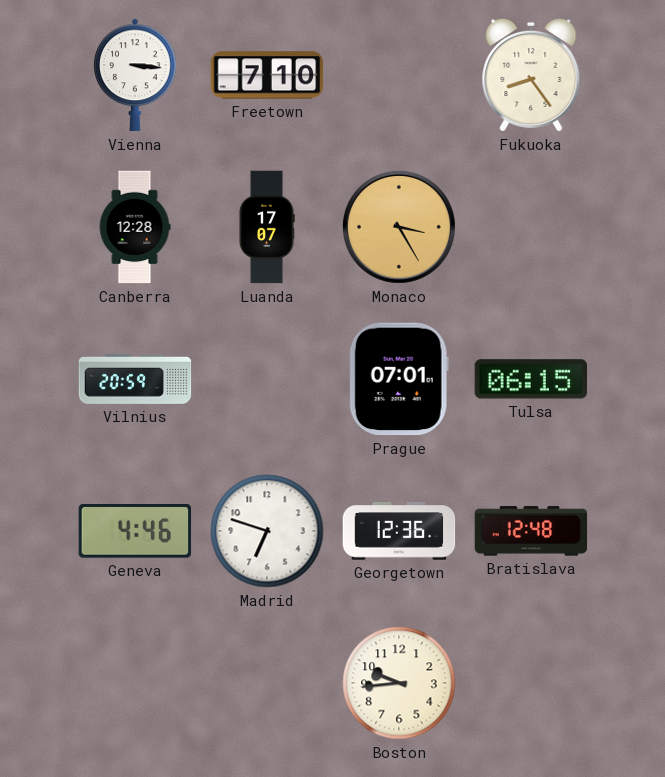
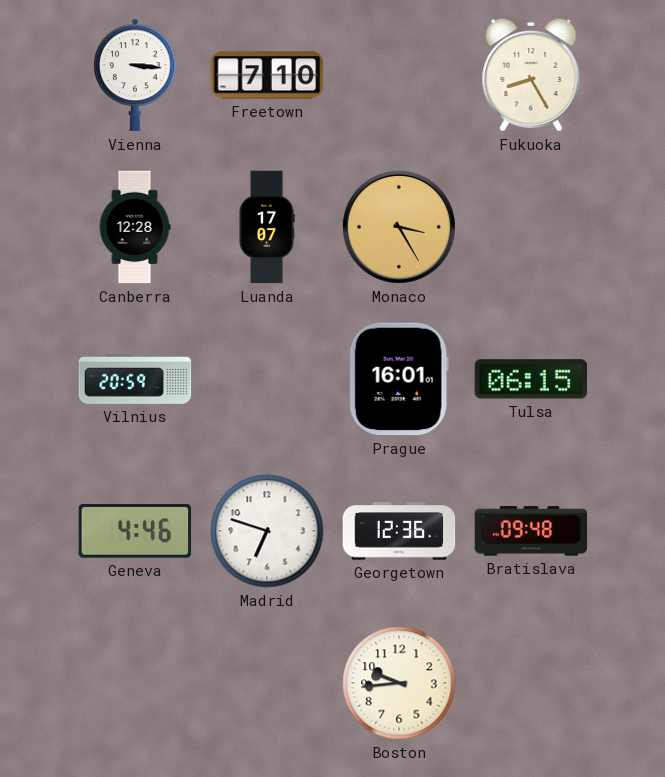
Fukuoka: 8:24 -> 8:25 (531, 75)
Prague: 07:01 -> 16:01 (399, 379)
Bratislava: 12:48 -> 09:48 (531, 531)
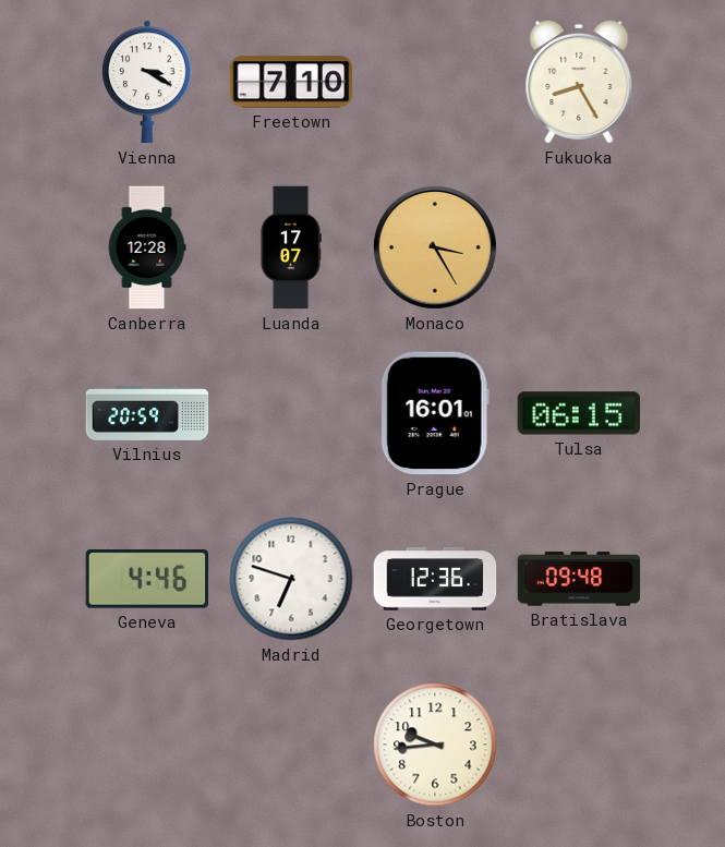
Vienna: 3:16 -> 3:20 (148, 82)
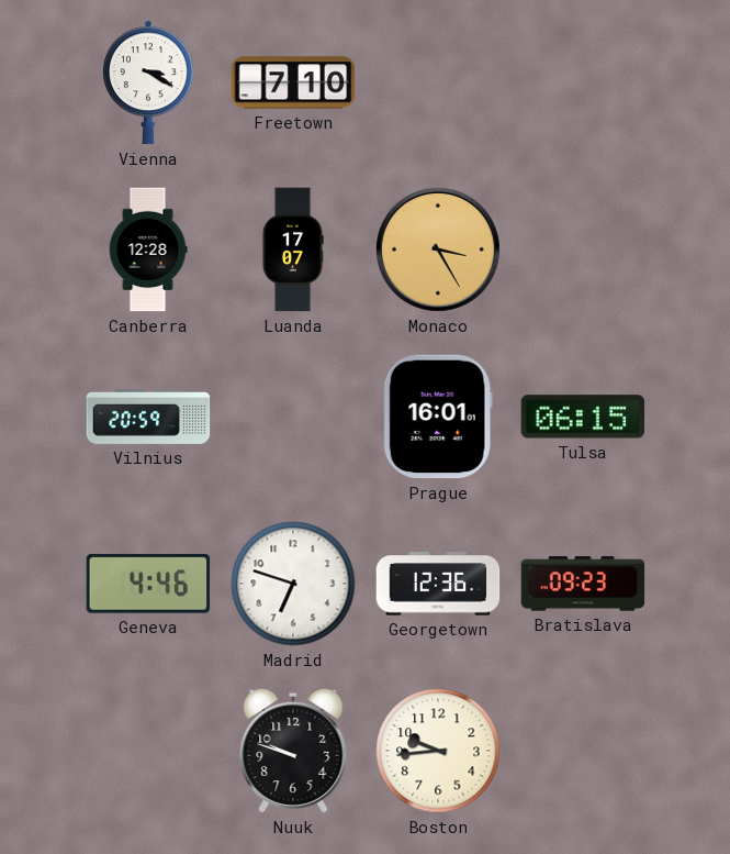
Fukuoka: 8:25 -> none (579, 82)
Bratislava: 09:48 -> 09:23 (583, 584)
Nuuk: none -> 9:48 (293, 751)
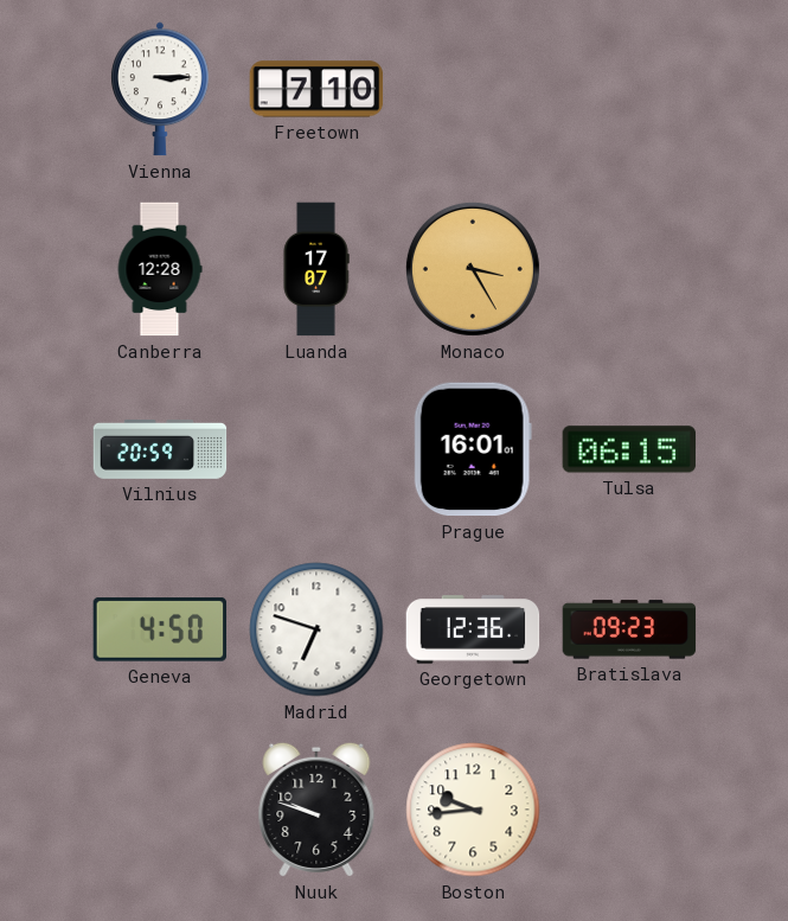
Vienna: 3:20 -> 3:15 (161, 89)
Geneva: 4:46 -> 4:50 (160, 629)
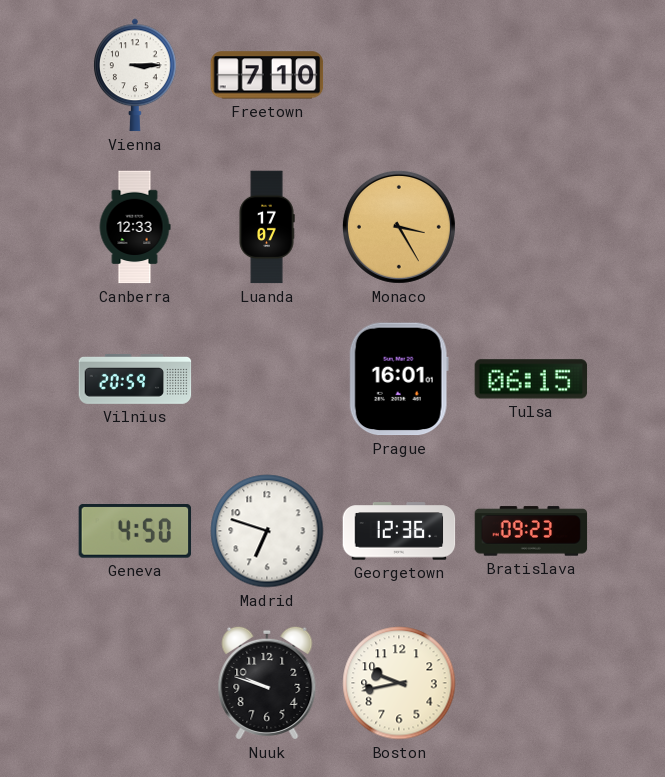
Canberra: 12:28 -> 12:33 (135, 227)
Boston: 9:44 -> 9:43 (399, 683)
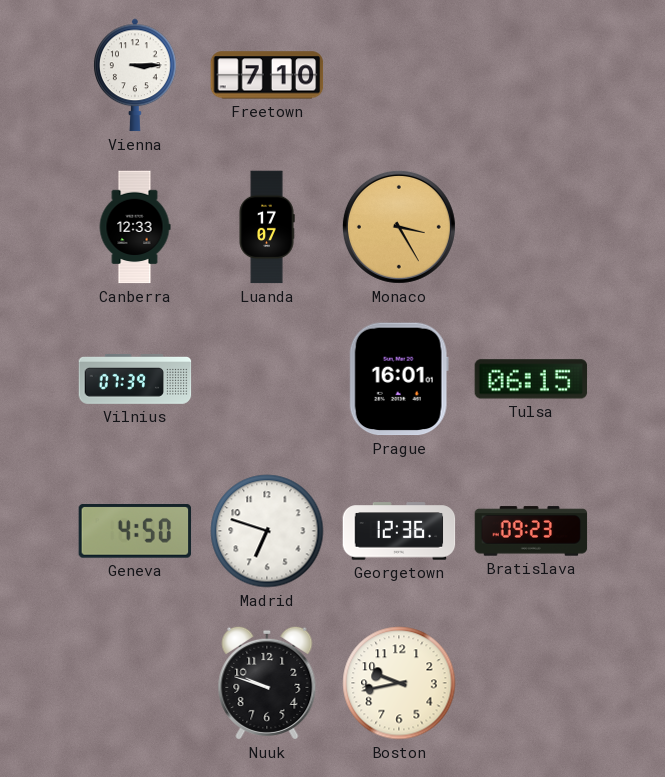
Vilnius: 20:59 -> 07:39 (135, 379)
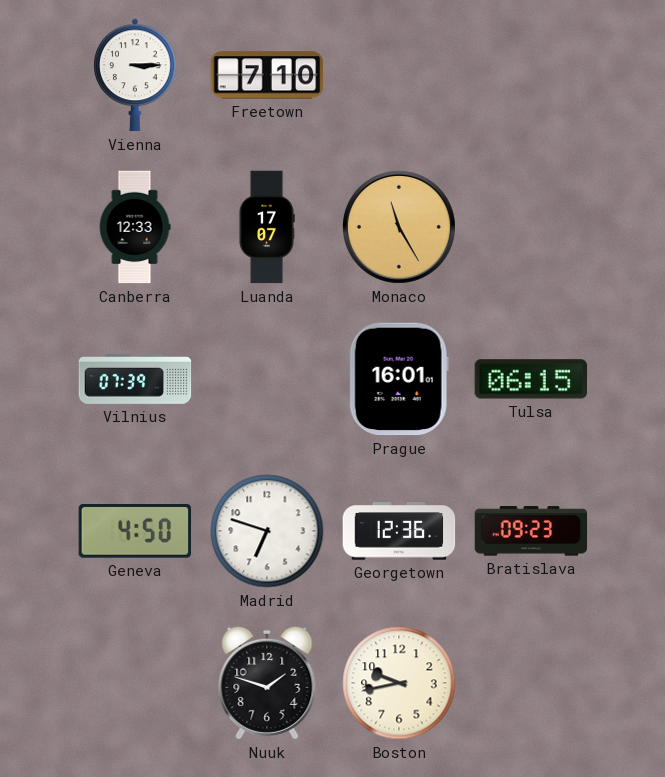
Monaco: 3:25 -> 11:25 (399, 227)
Nuuk: 9:48 -> 1:48 (267, 683)
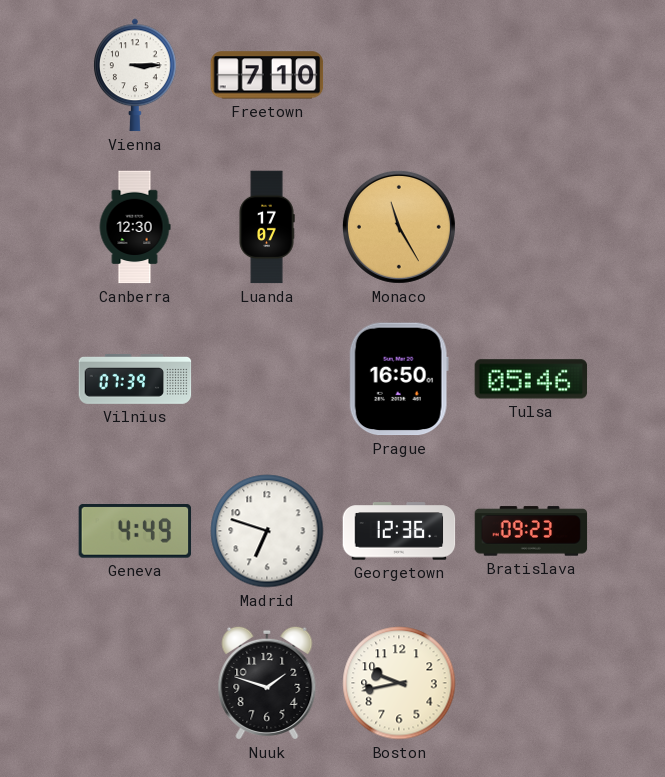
Canberra: 12:33 -> 12:30 (135, 227)
Prague: 16:01 -> 16:50 (399, 379)
Tulsa: 06:15 -> 05:46 (531, 379)
Geneva: 4:50 -> 4:49 (135, 531)
